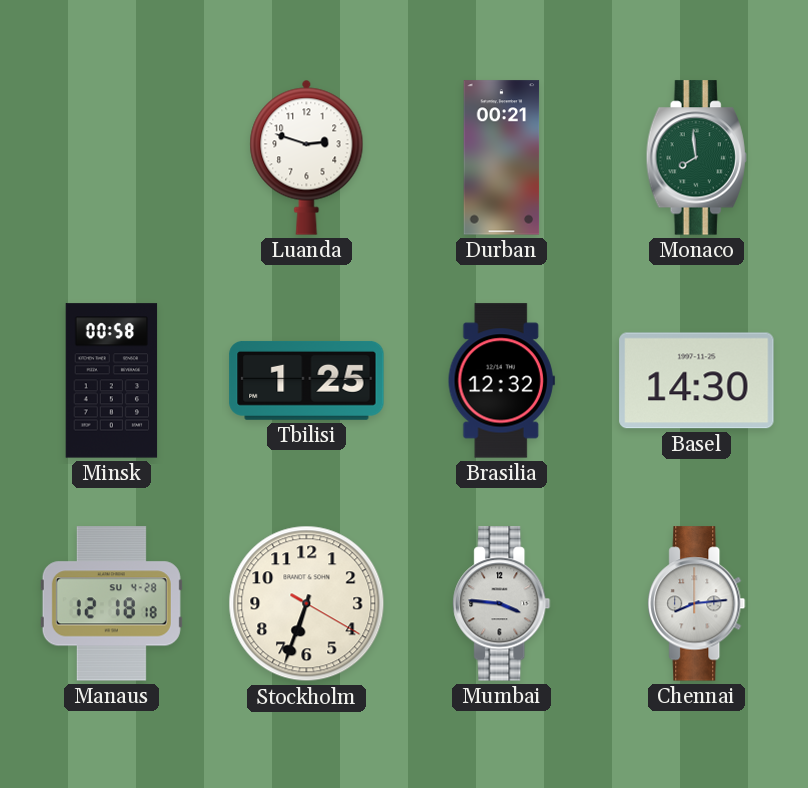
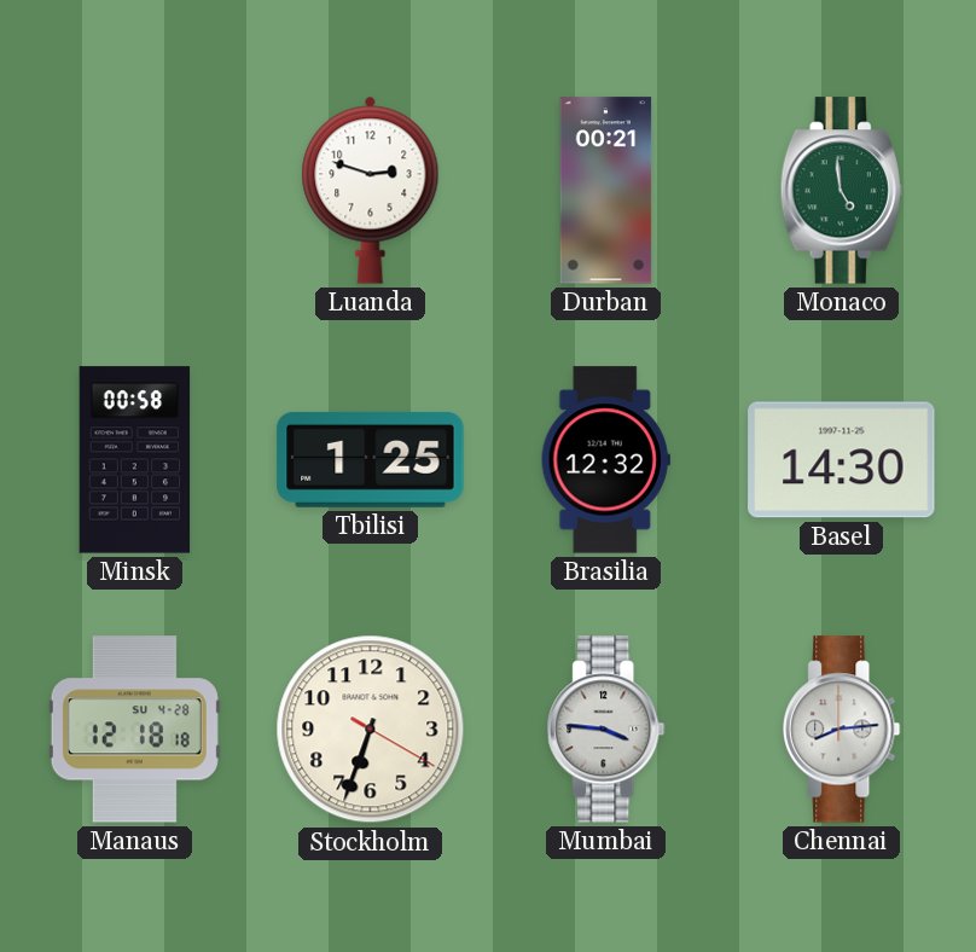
Monaco: 7:59 -> 4:59 (841, 191)
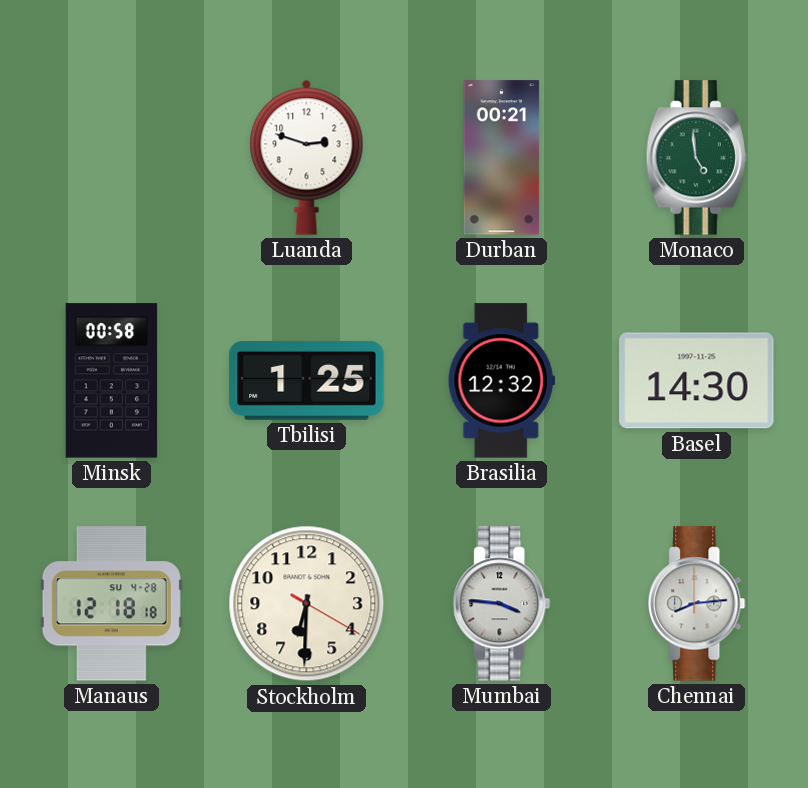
Stockholm: 6:33 -> 6:30 (307, 604)
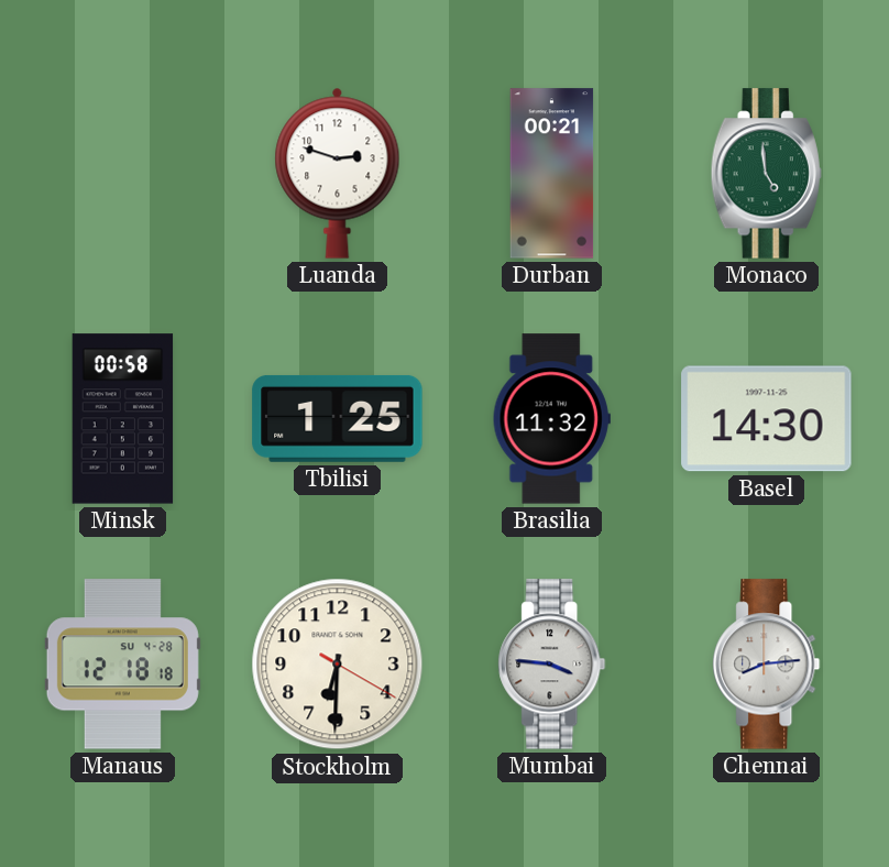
Brasilia: 12:32 -> 11:32 (551, 419)
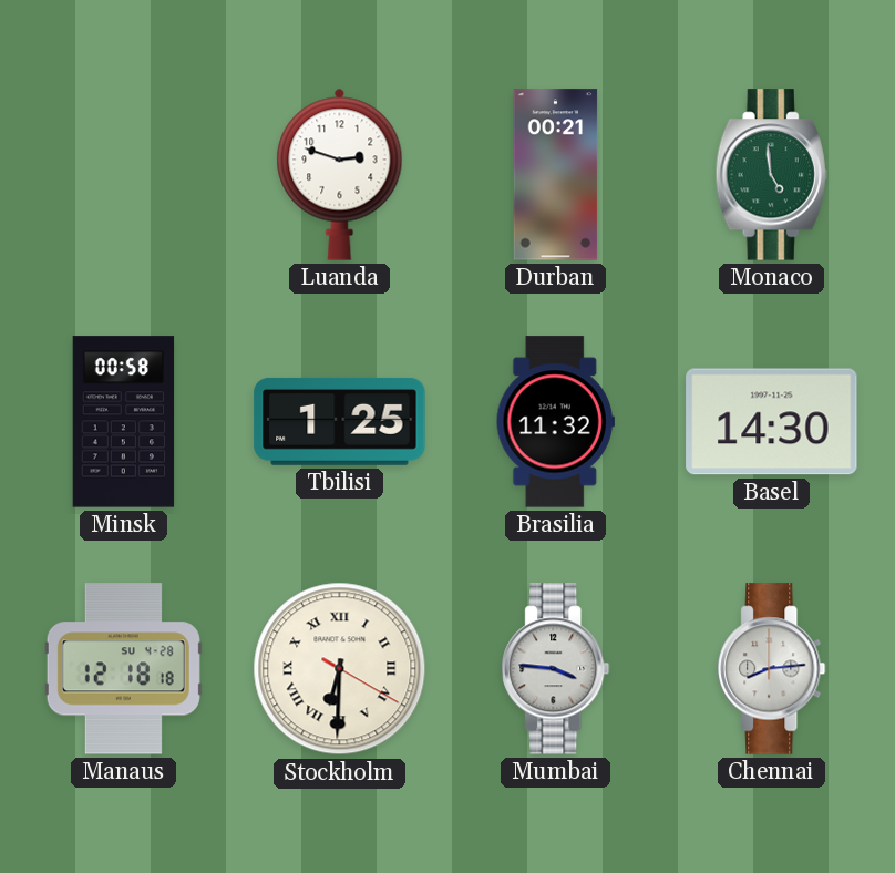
Stockholm numerals: Arabic -> Roman (340, 669)
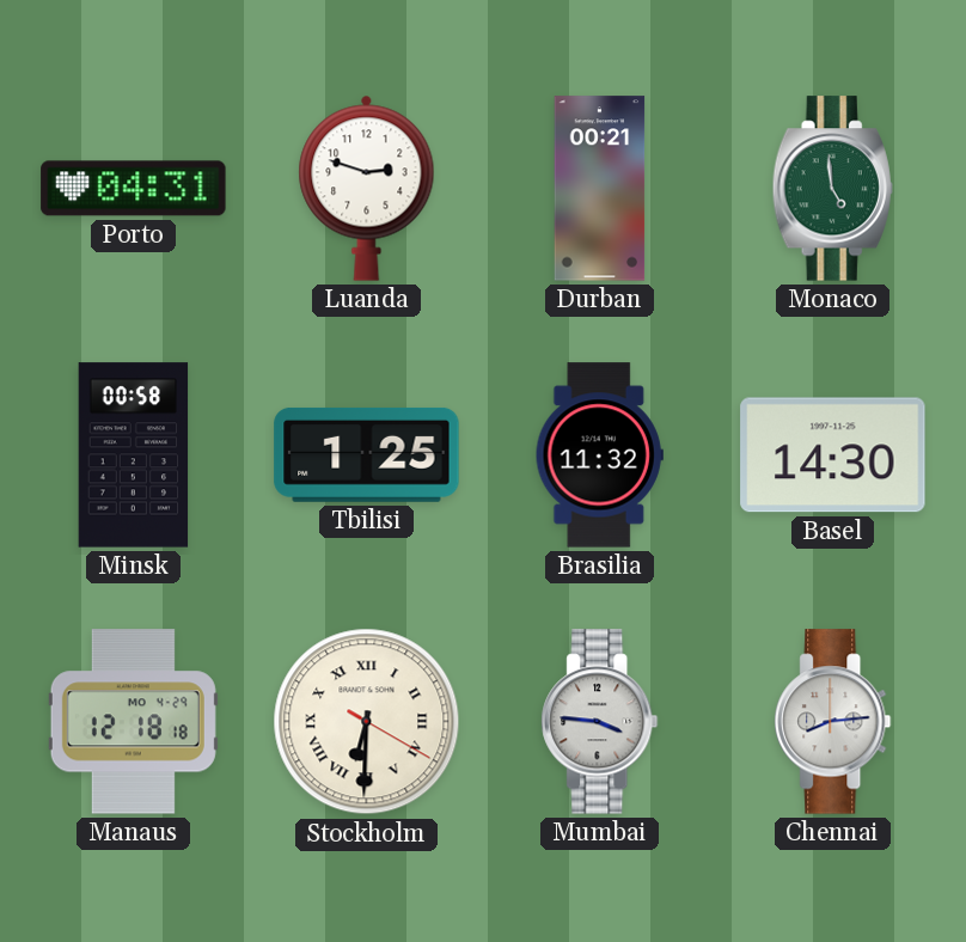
Porto: none -> 04:31 (134, 189)
Manaus date: SU 4-28 -> MO 4-29 (133, 722)
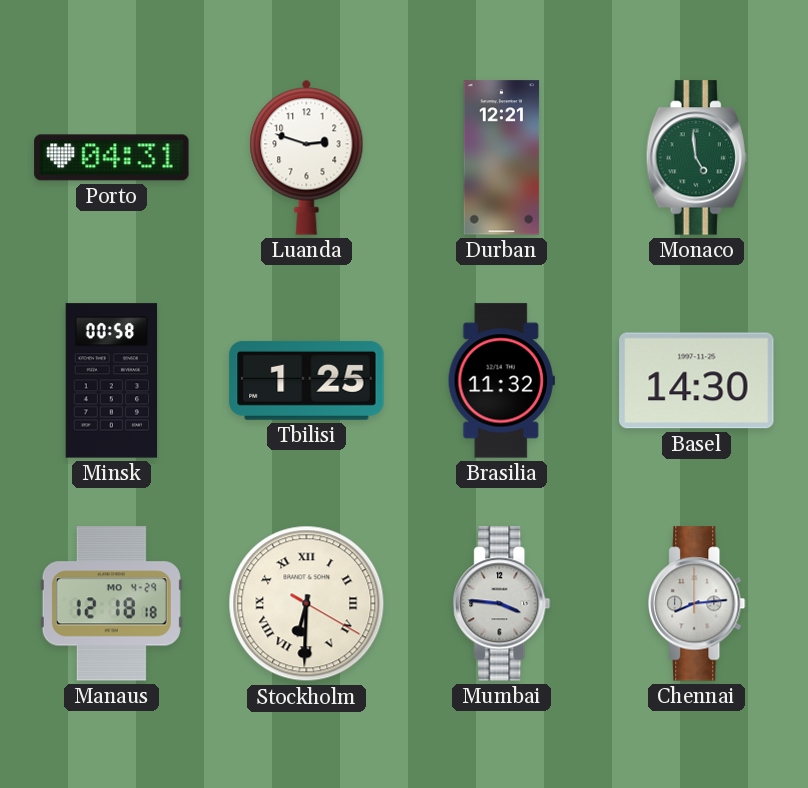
Durban: 00:21 -> 12:21 (502, 158)
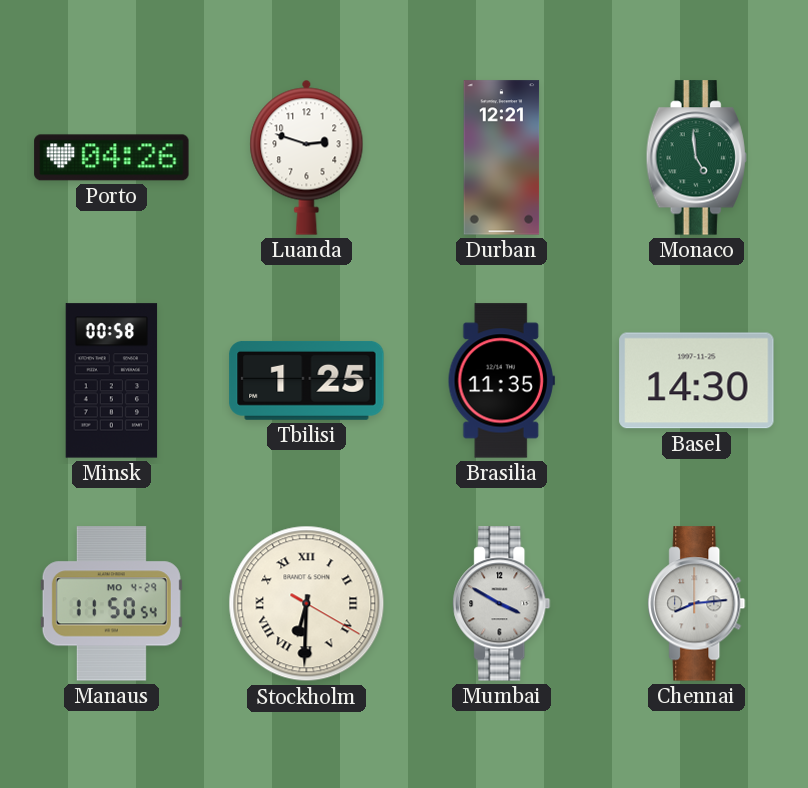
Porto: 04:31 -> 04:26 (112, 158)
Brasilia: 11:32 -> 11:35 (501, 381)
Manaus: 12:18 -> 11:50 (111, 604)
Mumbai: 3:46 -> 3:50 (502, 604)
